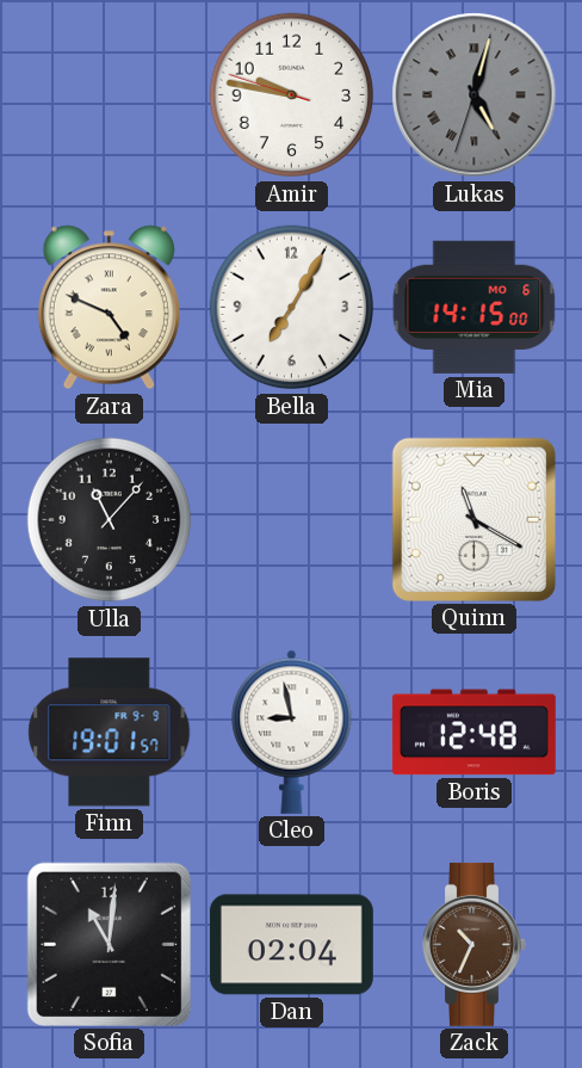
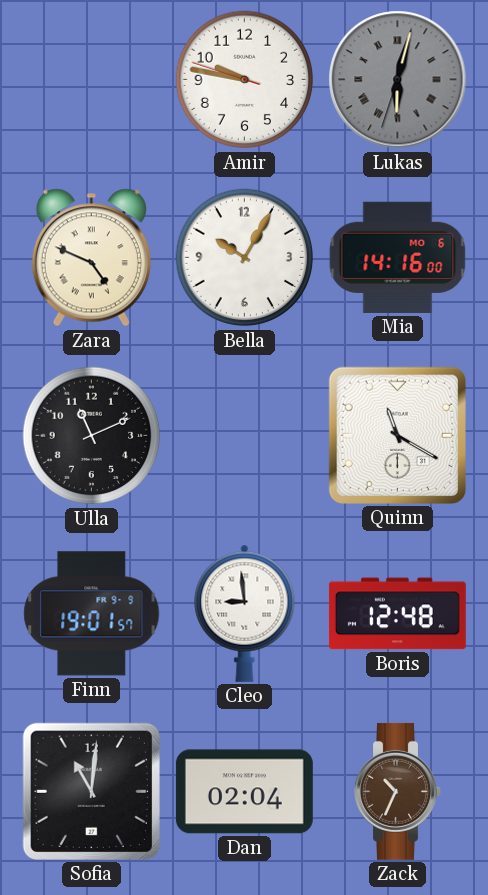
Lukas: 5:02 -> 6:02 (398, 80)
Bella: 7:05 -> 10:05 (245, 258)
Mia: 14:15 -> 14:16 (398, 257)
Ulla: 11:07 -> 11:11 (92, 436)
Cleo: 8:58 -> 8:59 (245, 613)
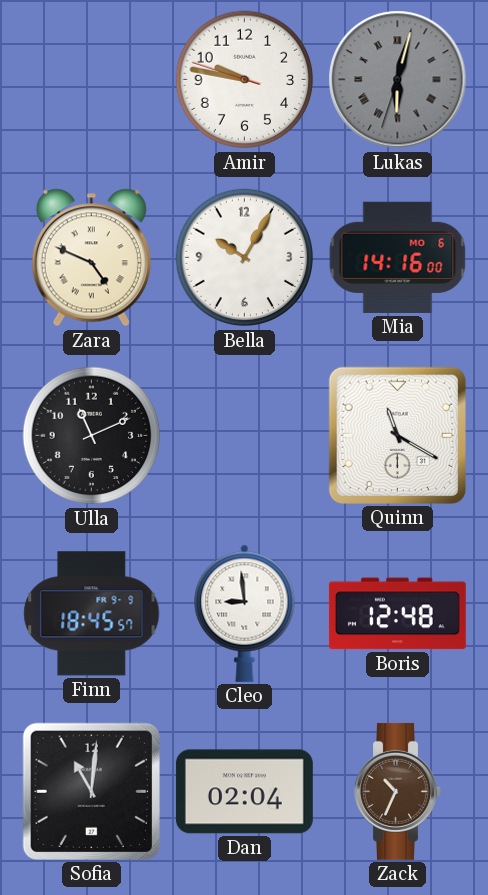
Finn: 19:01 -> 18:45 (92, 614)
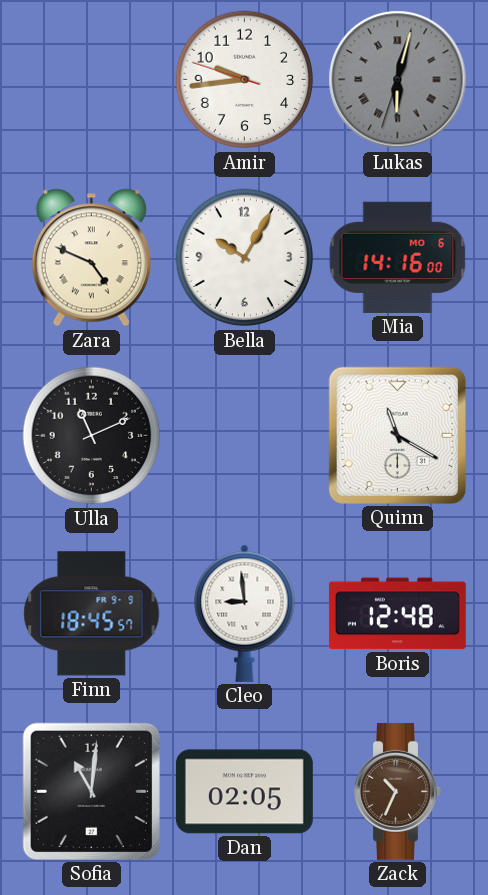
Amir: 9:46 -> 9:43 (245, 80)
Dan: 02:04 -> 02:05 (244, 792)
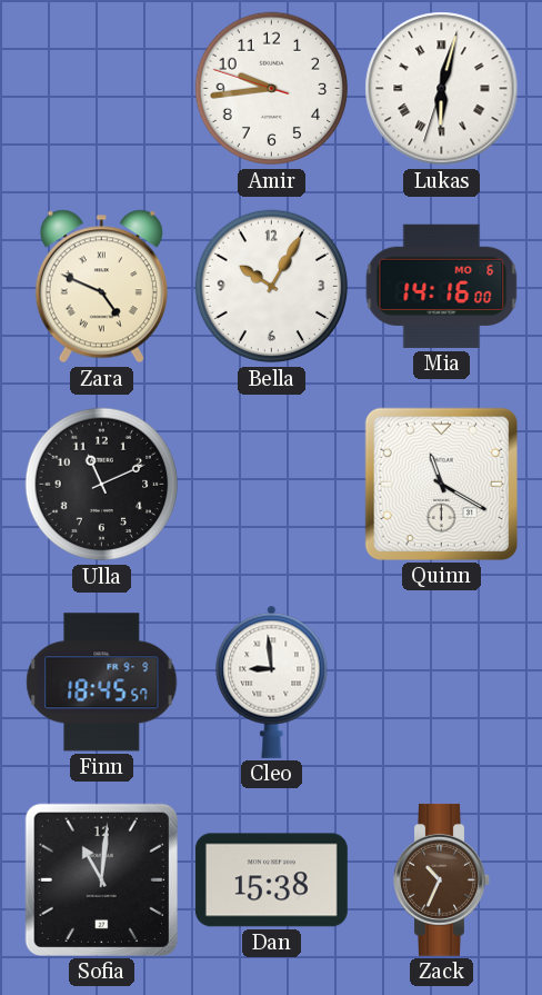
Lukas dial: grey -> white (442, 89)
Boris: 12:48 -> none (397, 614)
Dan: 02:05 -> 15:38 (271, 880)
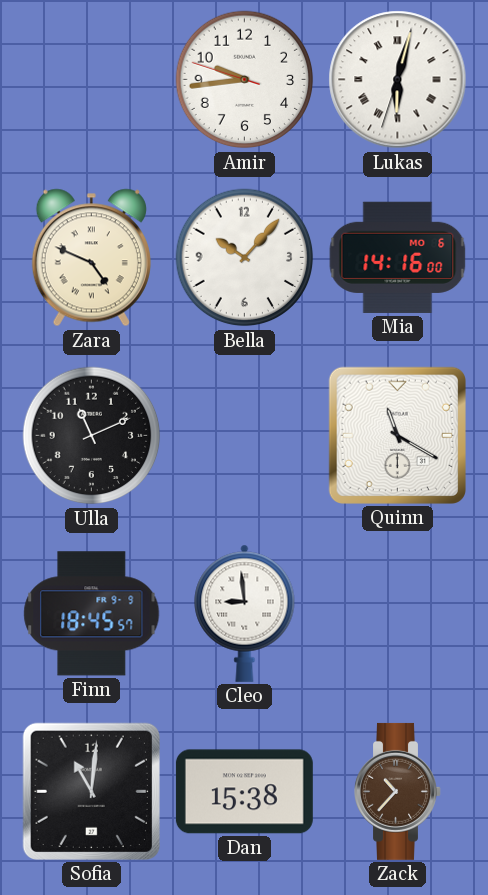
Bella: 10:05 -> 10:07 (245, 258)
Zack: 10:34 -> 10:37 (398, 791)
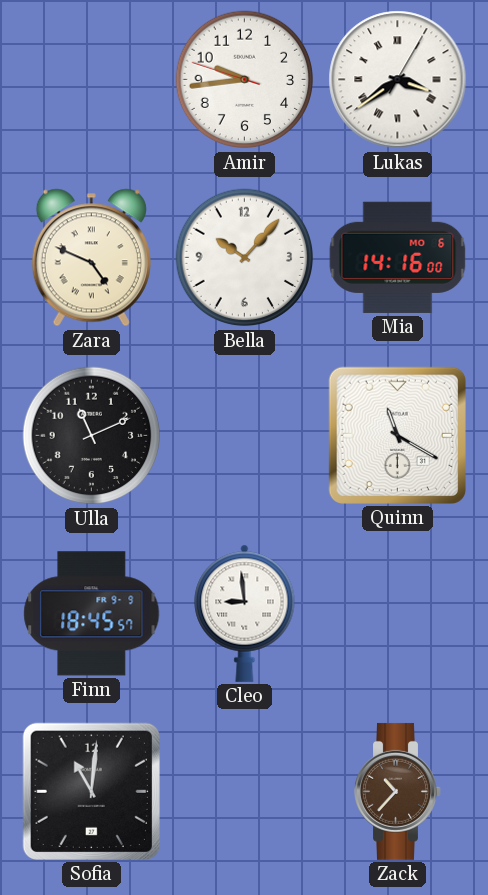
Lukas: 6:02 -> 3:39 (398, 80)
Dan: 15:38 -> none (244, 792)
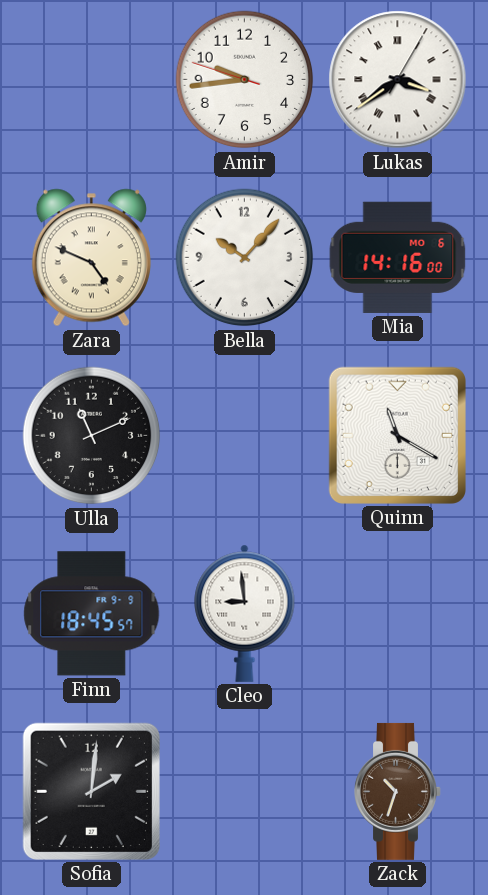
Sofia: 11:01 -> 2:01 (91, 791)
Zack: 10:37 -> 10:33 (398, 791)
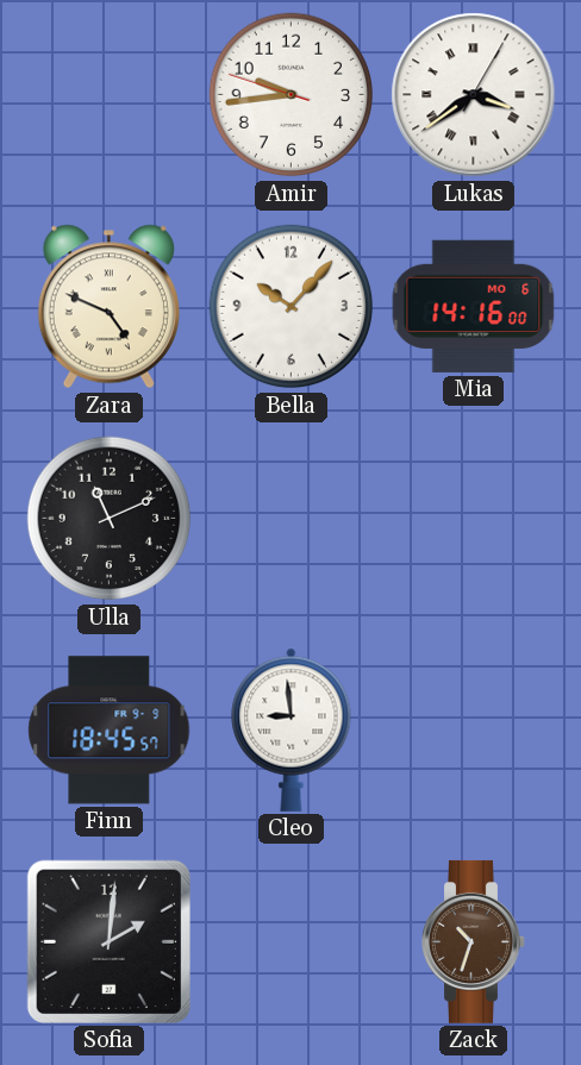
Quinn: 11:20 -> none (397, 435)
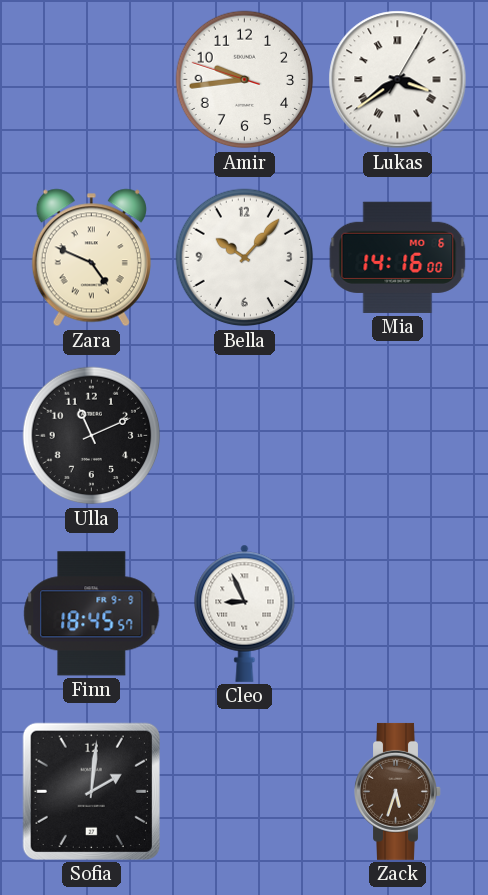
Cleo: 8:59 -> 8:56 (245, 613)
Zack: 10:33 -> 5:33 (398, 791)
